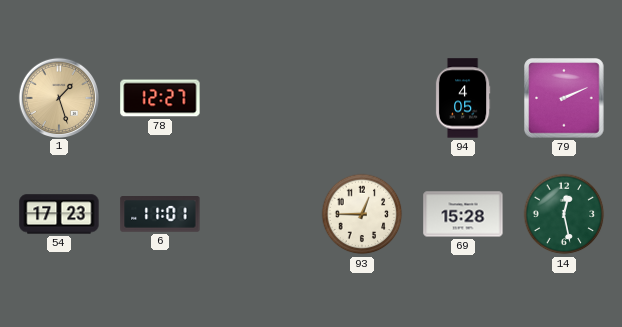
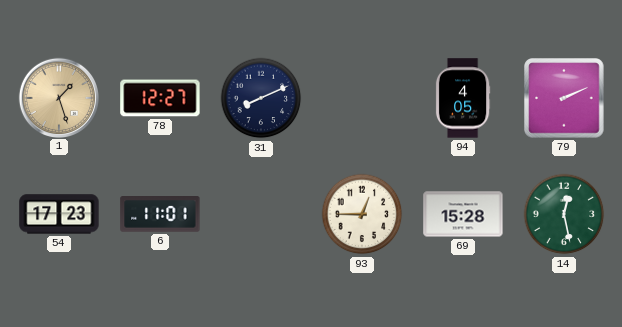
31: none -> 8:11 (261, 98)
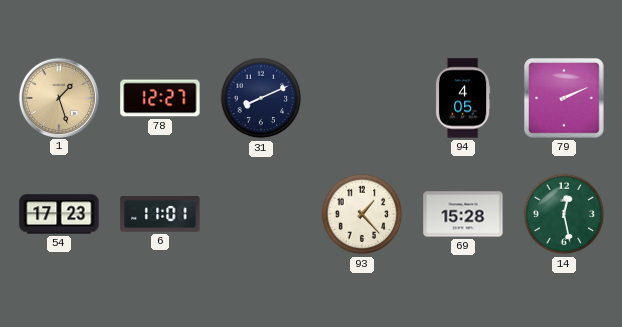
93: 12:45 -> 1:23 (362, 214)
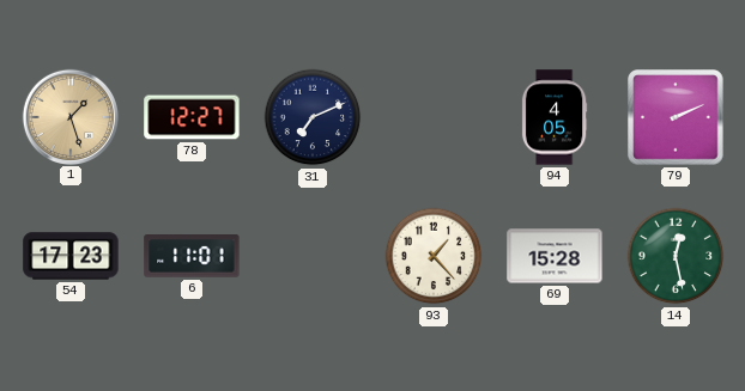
31: 8:11 -> 7:11 (313, 117)
